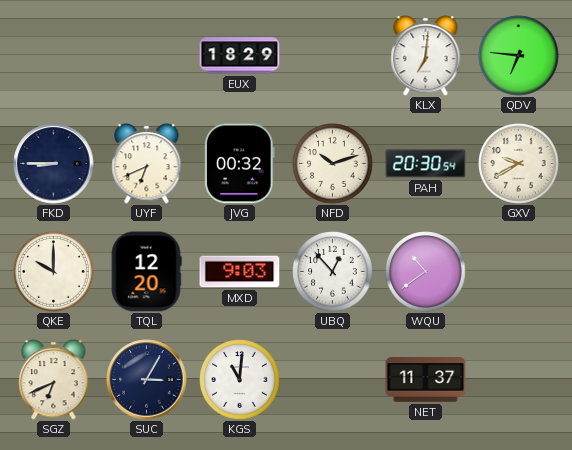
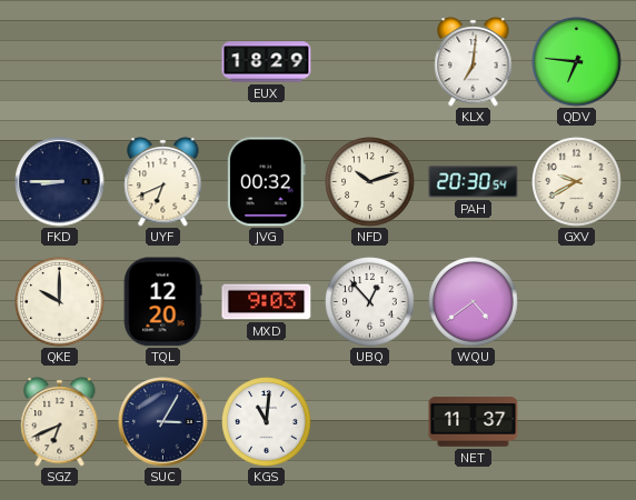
WQU: 10:39 -> 4:39 (474, 302)
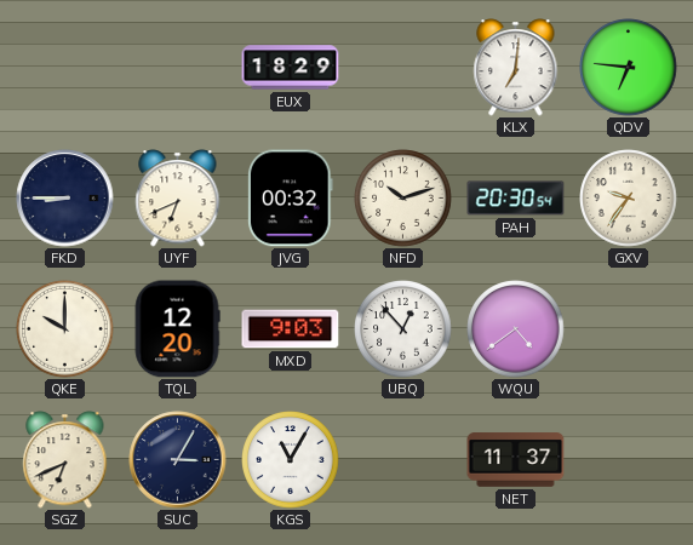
GXV: 9:40 -> 9:36 (629, 199)
KGS: 11:01 -> 11:05 (291, 460)
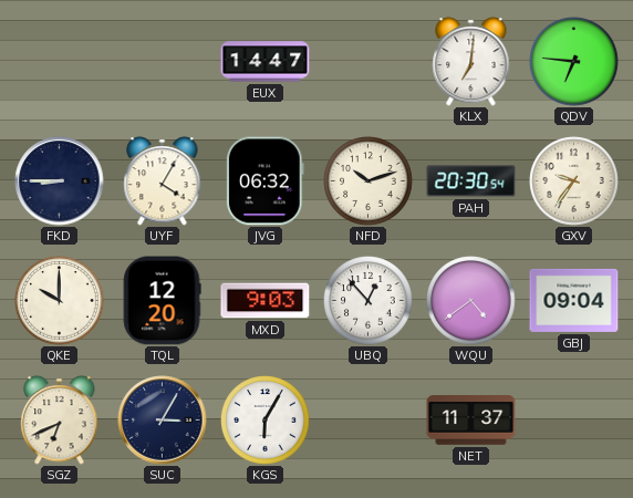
EUX: 18:29 -> 14:47 (266, 62)
UYF: 6:41 -> 4:05 (163, 181)
JVG: 00:32 -> 06:32 (266, 181)
GBJ: none -> 09:04 (574, 300)
KGS: 11:05 -> 6:05 (266, 421)
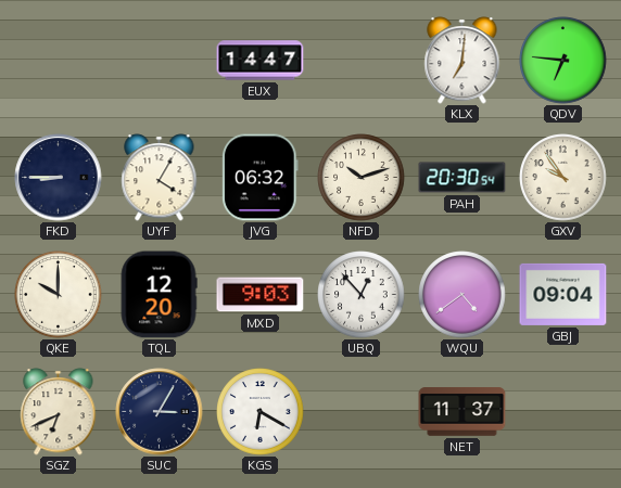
GXV: 9:36 -> 9:54 (563, 178)
KGS: 6:05 -> 6:20 (261, 412)
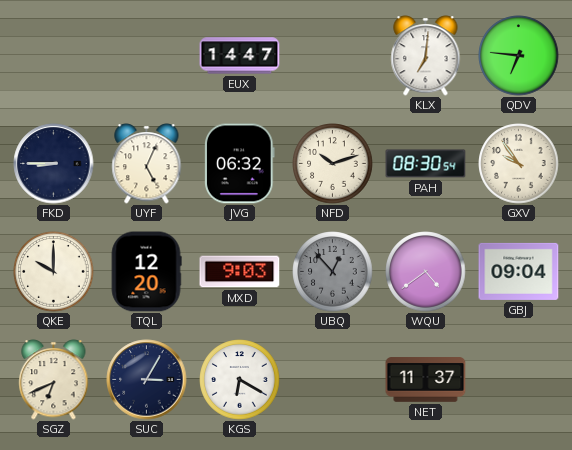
UYF: 4:05 -> 5:04 (147, 164)
PAH: 20:30 -> 08:30 (426, 164)
UBQ dial: white -> grey (333, 272)
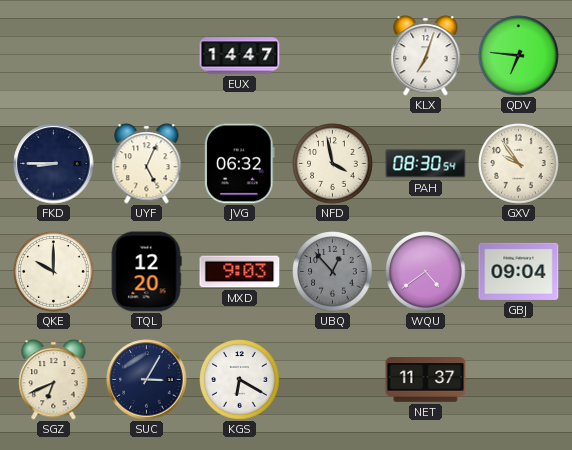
KLX: 7:01 -> 7:03 (426, 56)
NFD: 10:12 -> 3:58 (333, 164)
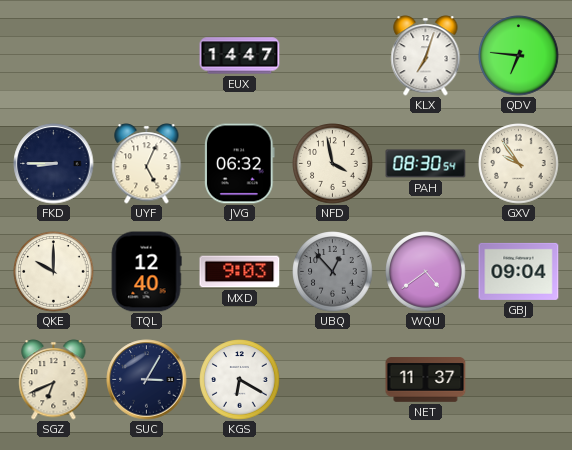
TQL: 12:20 -> 12:40 (146, 272)
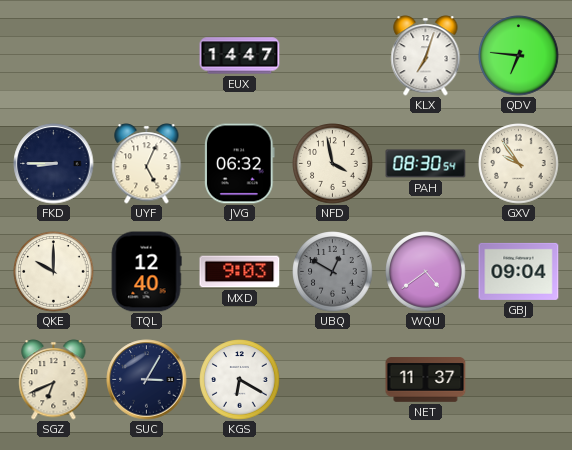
UBQ: 12:53 -> 12:50 (333, 272)
